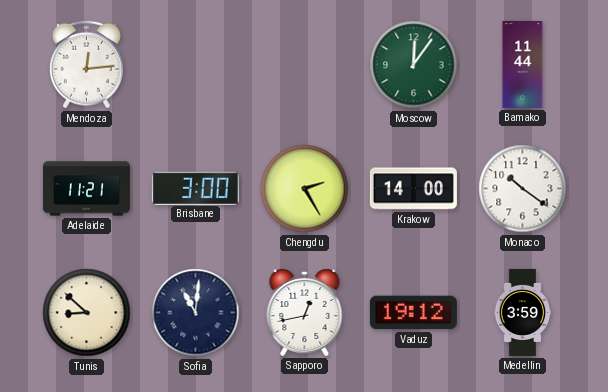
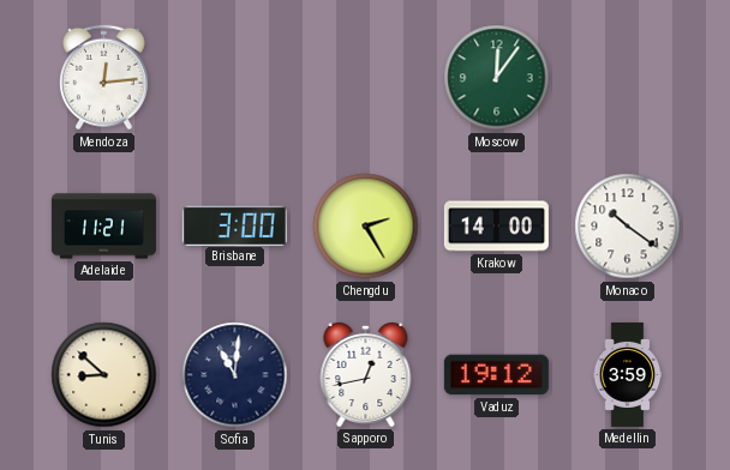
Bamako: 11:44 -> none (523, 64)
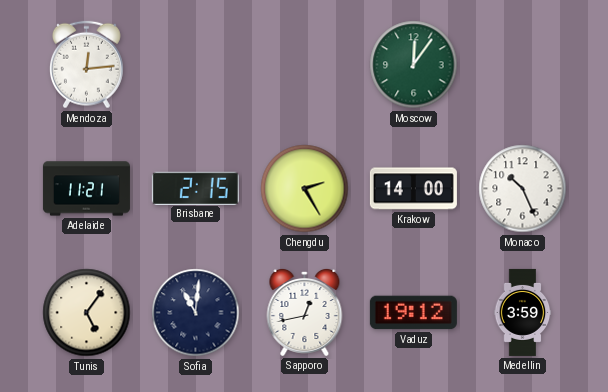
Brisbane: 3:00 -> 2:15 (195, 188)
Monaco: 10:21 -> 10:26 (523, 189)
Tunis: 8:52 -> 5:06 (87, 313)
